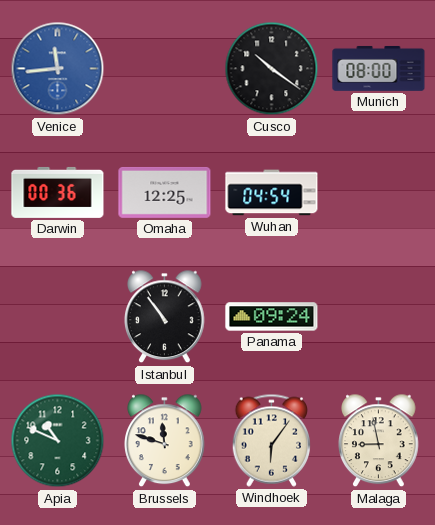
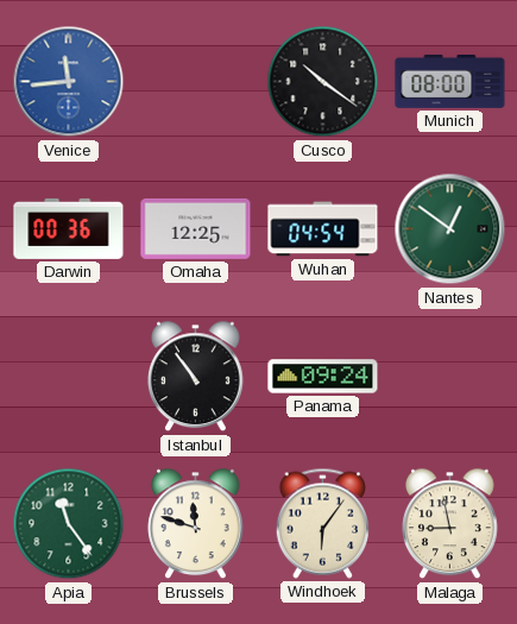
Nantes: none -> 12:51 (450, 229)
Apia: 10:49 -> 11:24 (69, 524)
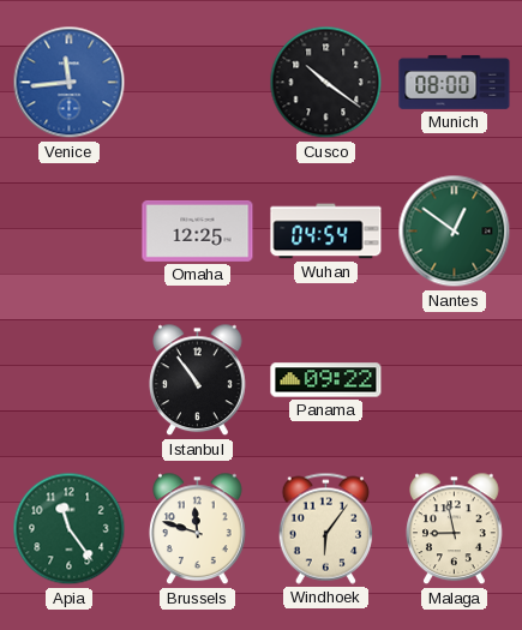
Darwin: 00:36 -> none (69, 228)
Panama: 09:24 -> 09:22 (326, 380)
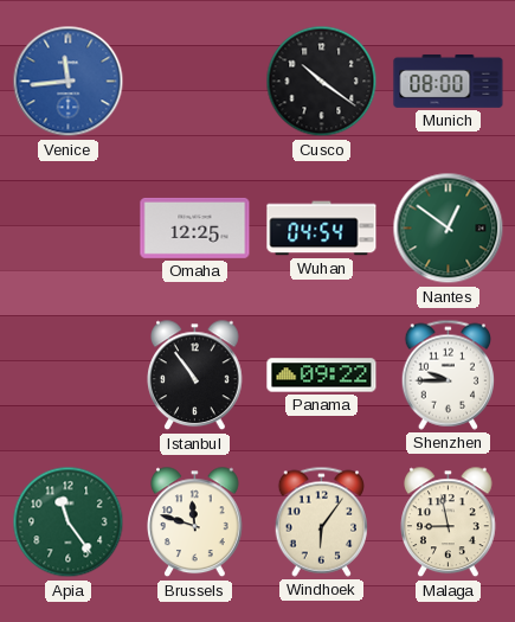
Shenzhen: none -> 9:45 (448, 374)
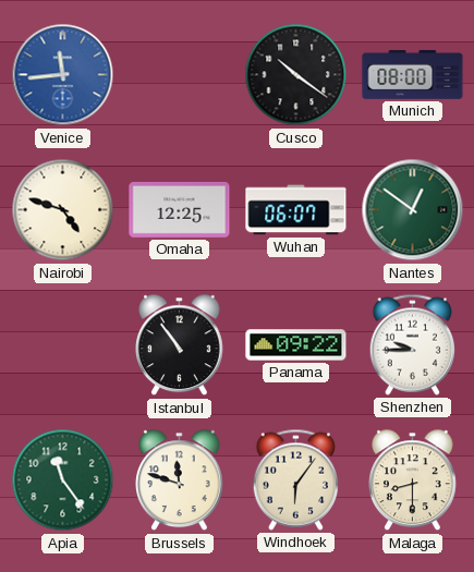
Nairobi: none -> 4:48 (63, 210)
Wuhan: 04:54 -> 06:07 (296, 210)
Malaga: 8:58 -> 8:30 (413, 480)
